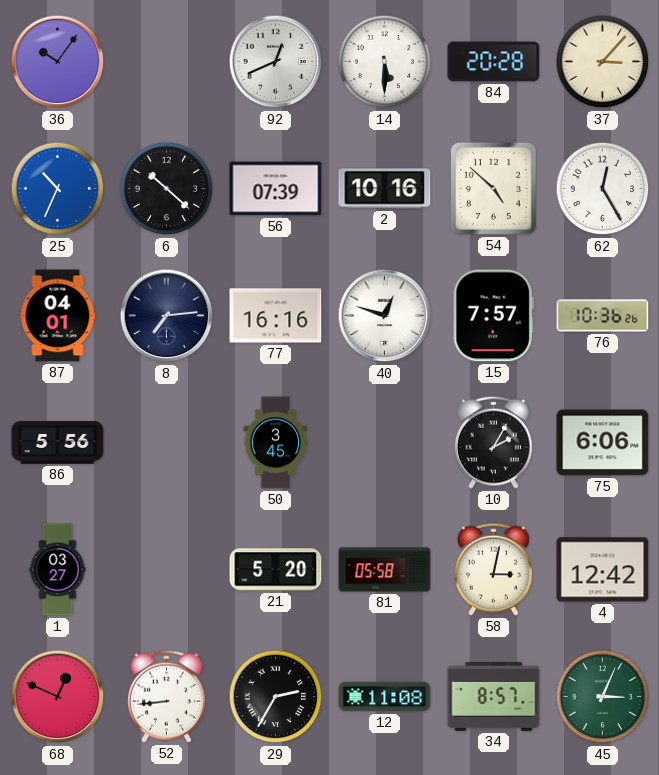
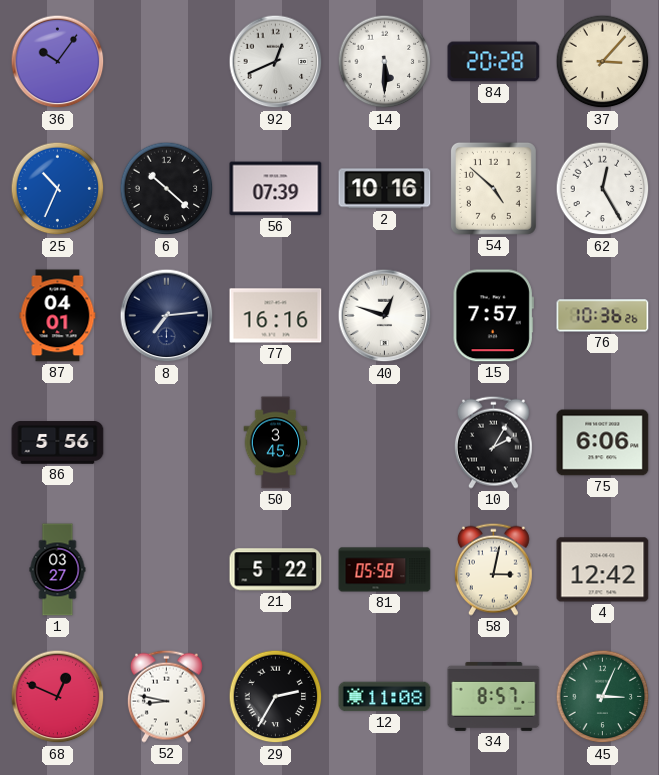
21: 5:20 -> 5:22 (276, 570)
52: 8:44 -> 8:47 (166, 696)
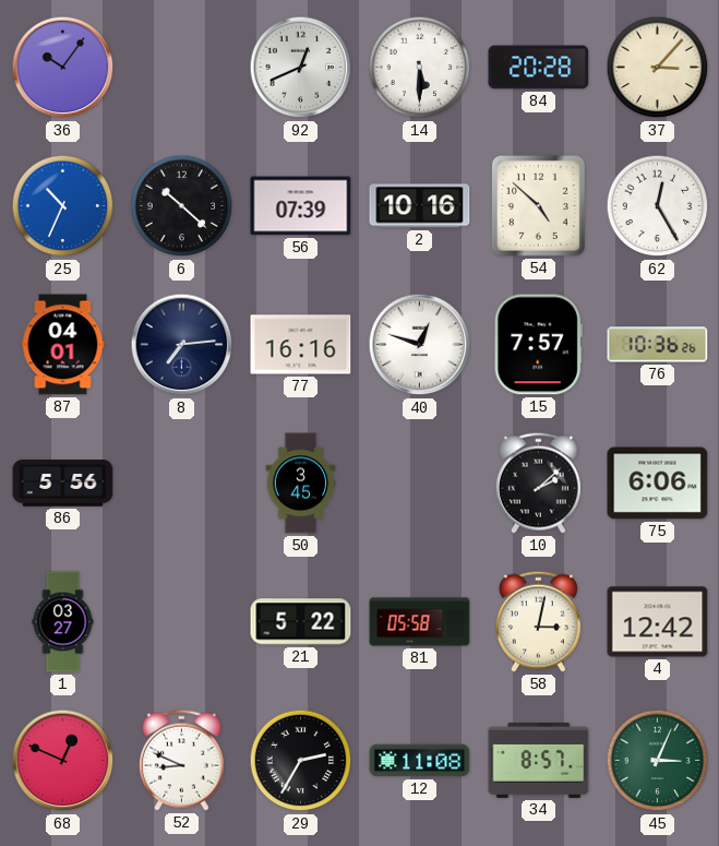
10: 2:05 -> 2:08 (538, 482)
52: 8:47 -> 8:49 (181, 760)
